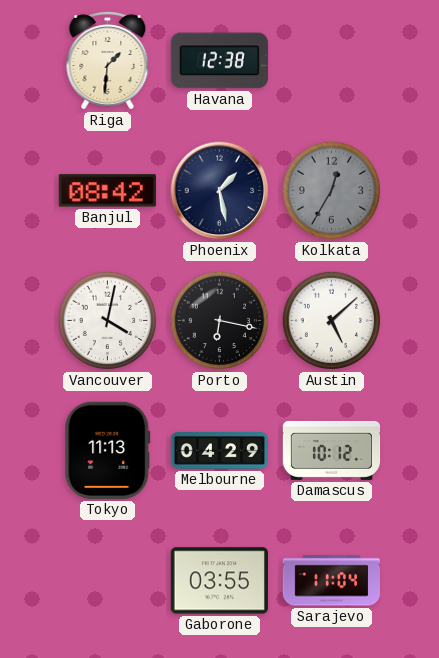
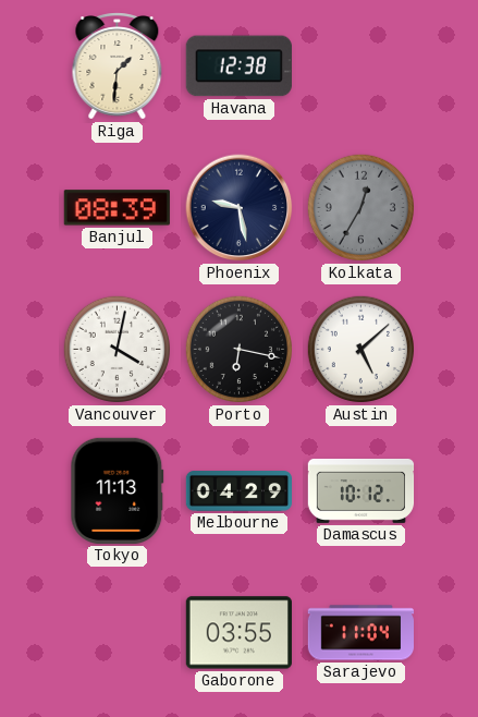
Banjul: 08:42 -> 08:39 (117, 208)
Phoenix: 1:28 -> 9:28 (240, 208)
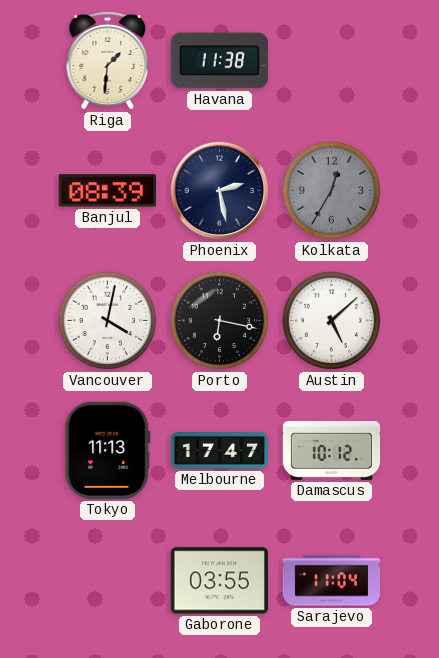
Havana: 12:38 -> 11:38 (219, 61)
Phoenix: 9:28 -> 2:28 (220, 191)
Melbourne: 04:29 -> 17:47 (220, 451)
